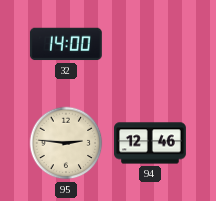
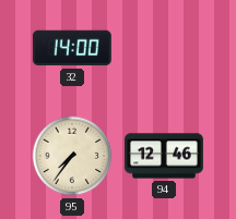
95: 2:46 -> 7:36 (72, 156)
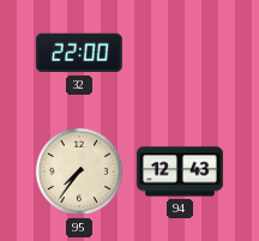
32: 14:00 -> 22:00 (79, 53)
94: 12:46 -> 12:43 (181, 171)
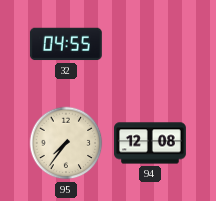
32: 22:00 -> 04:55 (66, 44)
94: 12:43 -> 12:08 (151, 143)
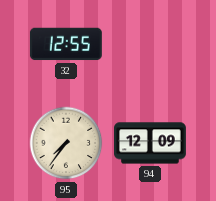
32: 04:55 -> 12:55 (66, 44)
94: 12:08 -> 12:09 (151, 143)
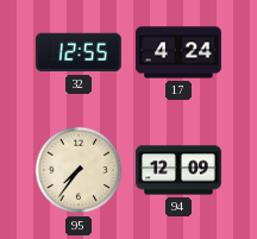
17: none -> 4:24 (180, 52)
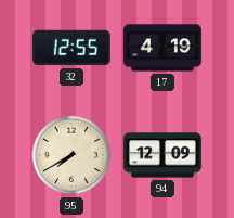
17: 4:24 -> 4:19 (164, 48)
95: 7:36 -> 7:40 (71, 155)
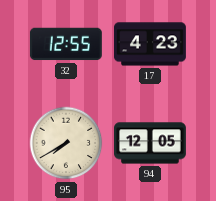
17: 4:19 -> 4:23 (151, 44)
94: 12:09 -> 12:05 (151, 143)
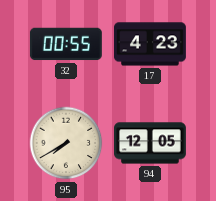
32: 12:55 -> 00:55 (66, 44)
